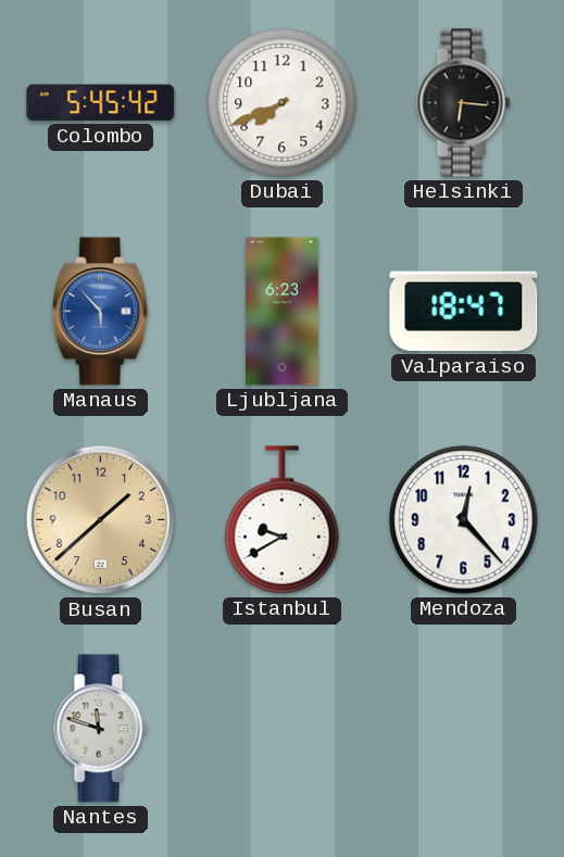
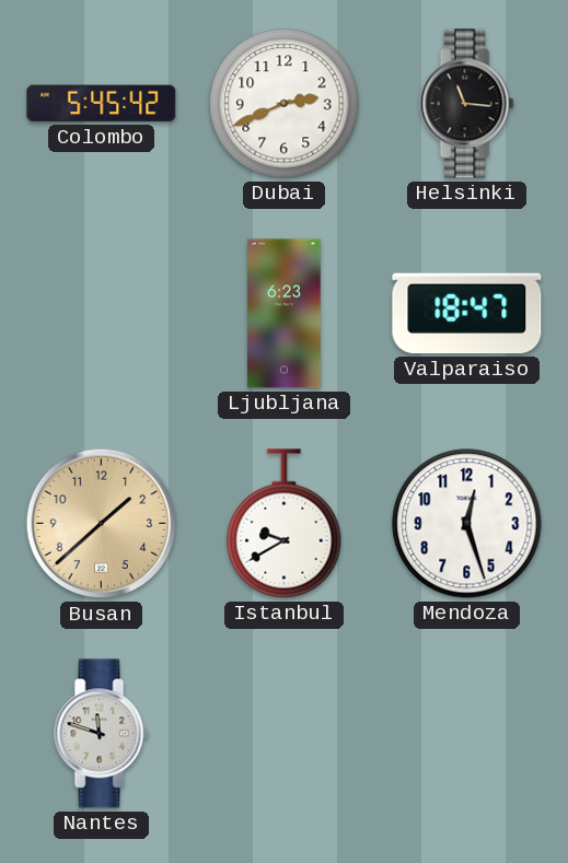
Dubai: 7:41 -> 2:41 (285, 104)
Helsinki: 6:16 -> 11:16 (467, 104)
Manaus: 5:53 -> none (100, 312)
Mendoza: 12:23 -> 12:27 (467, 524)
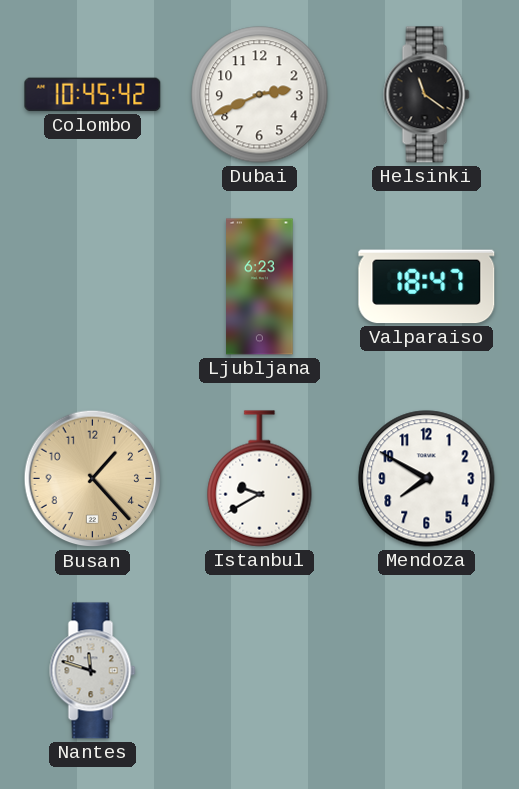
Colombo: 5:45 -> 10:45 (93, 95)
Helsinki: 11:16 -> 11:21 (427, 95)
Busan: 1:38 -> 1:23 (93, 479)
Mendoza: 12:27 -> 7:50 (427, 479)
